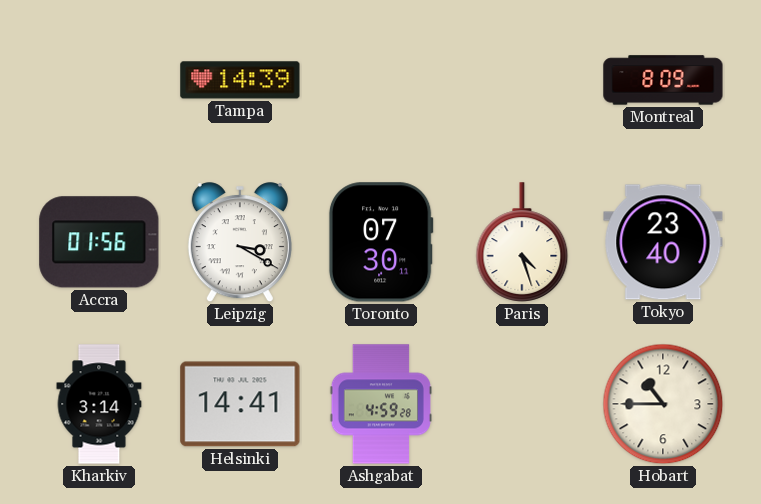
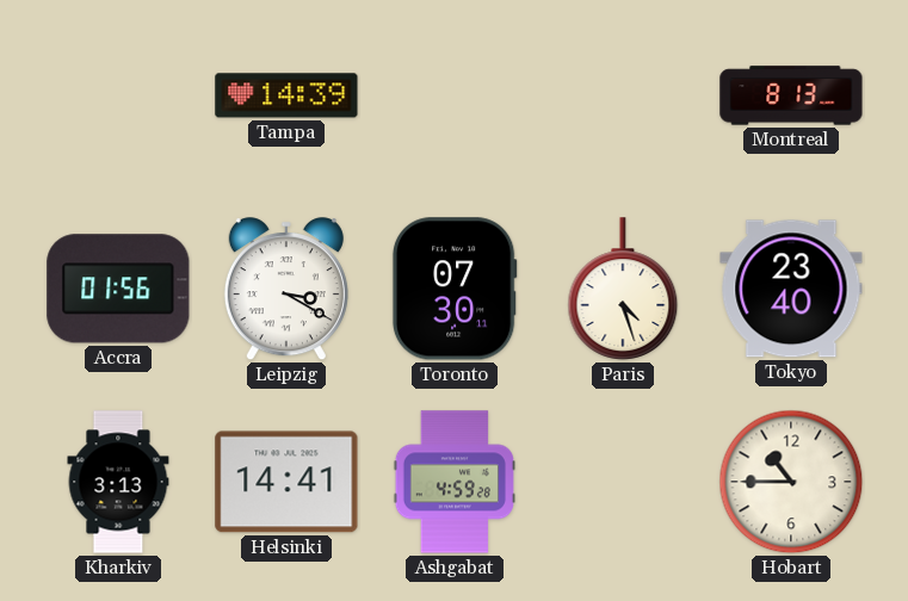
Montreal: 8:09 -> 8:13 (791, 95)
Kharkiv: 3:14 -> 3:13 (118, 482)
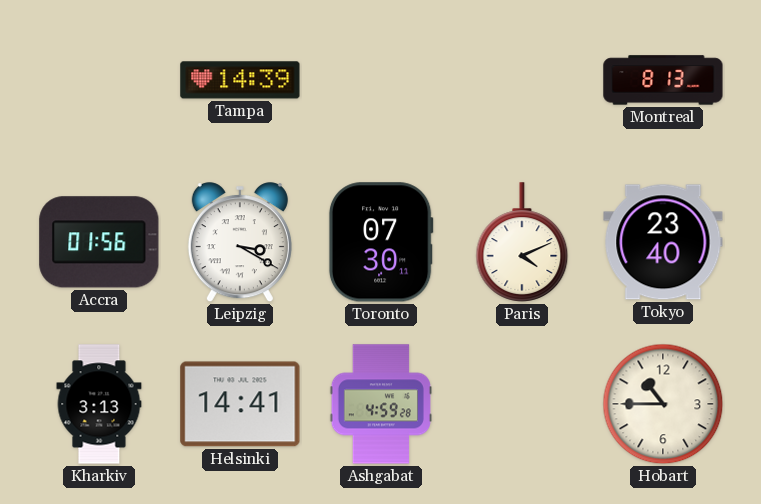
Paris: 4:27 -> 4:11 (522, 242)
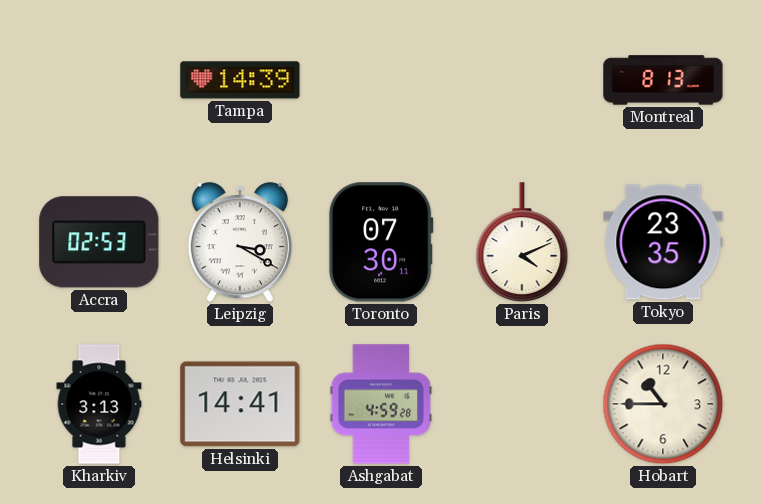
Accra: 01:56 -> 02:53 (99, 242)
Tokyo: 23:40 -> 23:35 (663, 242)
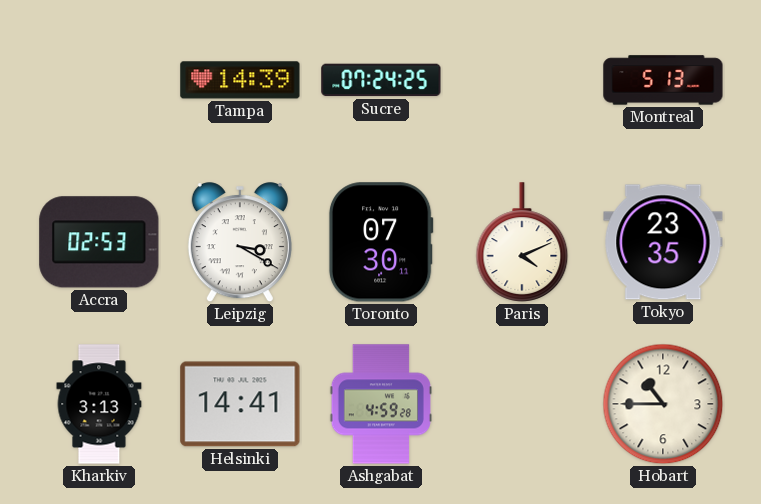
Sucre: none -> 07:24 (381, 80)
Montreal: 8:13 -> 5:13 (663, 80)
